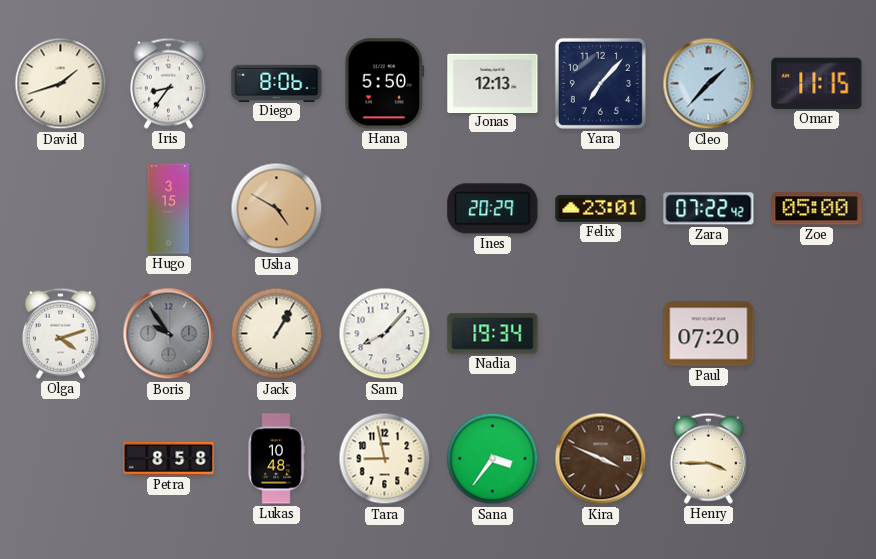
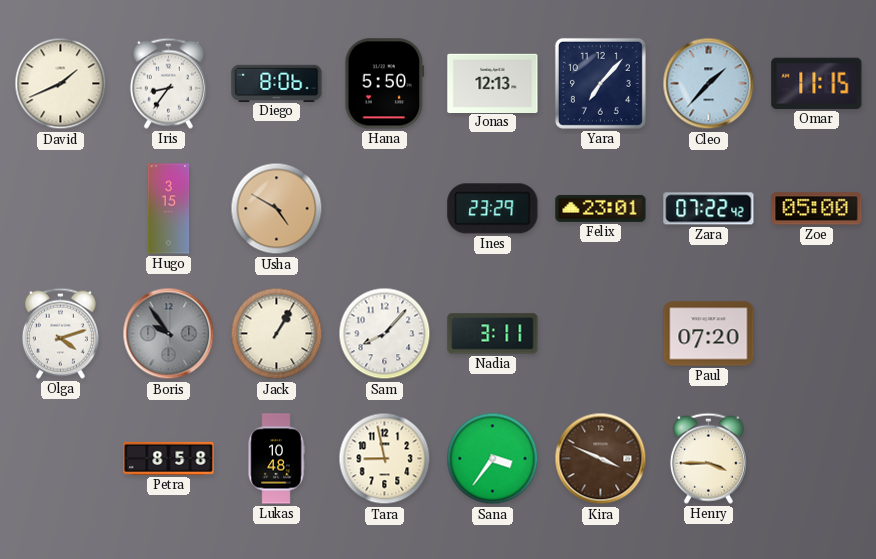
David: 1:42 -> 1:41 (61, 84)
Ines: 20:29 -> 23:29 (493, 209)
Nadia: 19:34 -> 3:11 (493, 334)
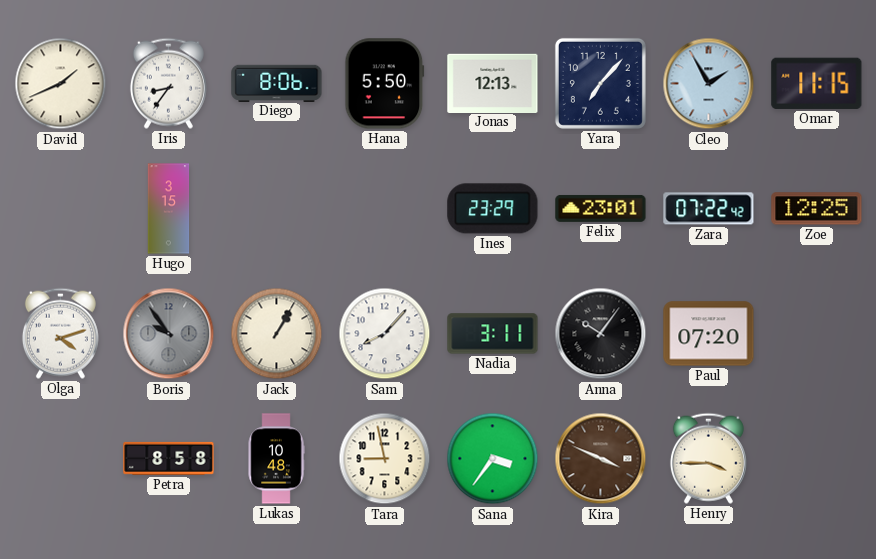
Cleo: 1:37 -> 1:55 (709, 84)
Usha: 4:50 -> none (277, 209)
Zoe: 05:00 -> 12:25 (817, 209)
Anna: none -> 10:06 (601, 334)
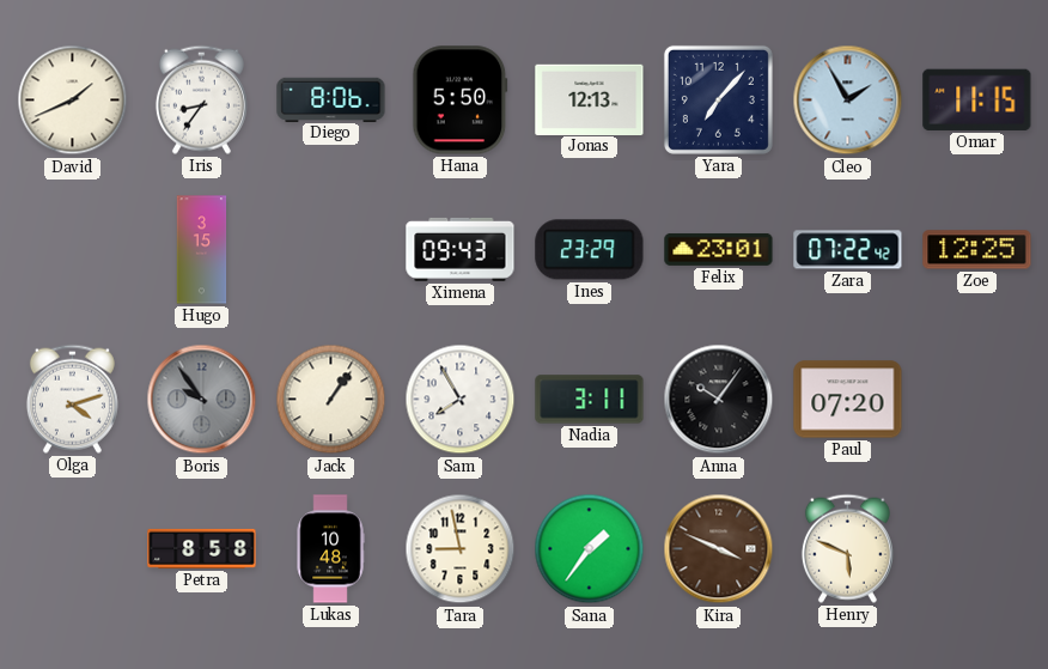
Ximena: none -> 09:43 (461, 249)
Jack: 1:05 -> 1:06 (331, 400)
Sam: 8:07 -> 7:55 (461, 400)
Sana: 3:36 -> 1:36 (590, 549)
Henry: 3:45 -> 5:49 (847, 548)
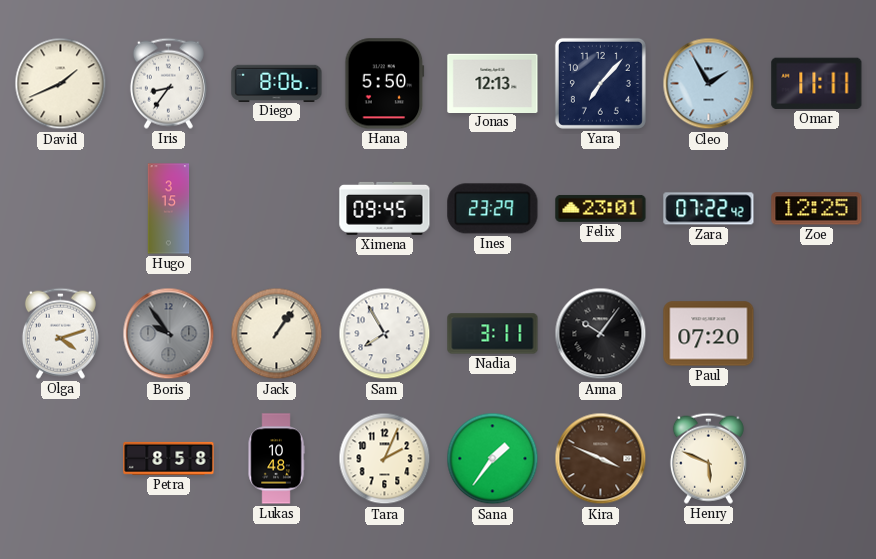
Omar: 11:15 -> 11:11 (817, 83)
Ximena: 09:43 -> 09:45 (385, 208)
Tara: 8:58 -> 2:04 (385, 459)
